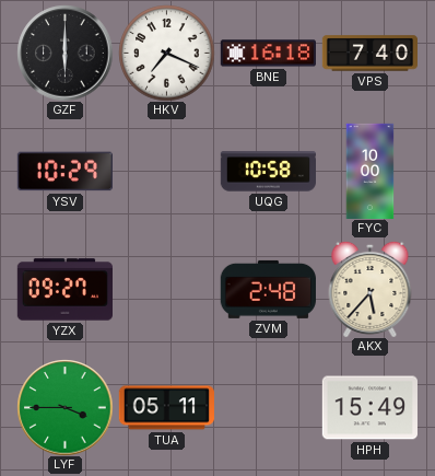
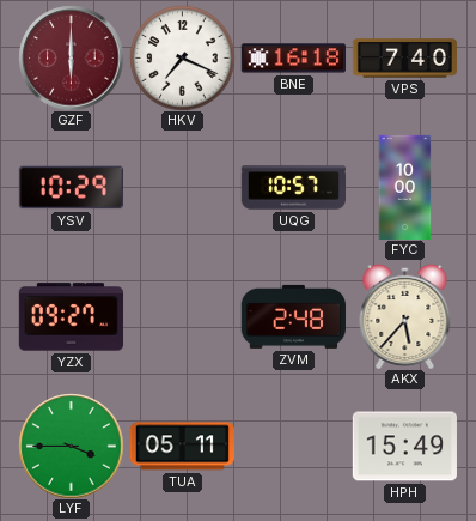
GZF dial: black -> burgundy (71, 57)
UQG: 10:58 -> 10:57 (293, 188)
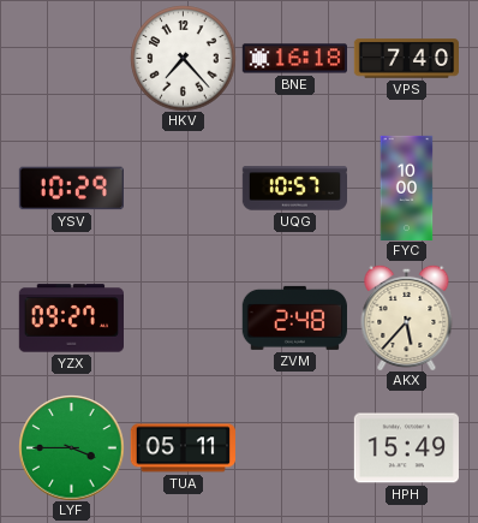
GZF: 6:00 -> none (71, 57)
HKV: 7:19 -> 7:23 (183, 58)
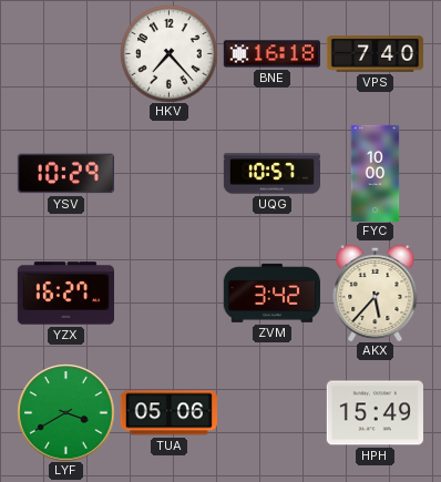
YZX: 09:27 -> 16:27 (65, 294)
ZVM: 2:48 -> 3:42 (271, 293)
LYF: 3:45 -> 3:40 (65, 412)
TUA: 05:11 -> 05:06 (168, 413)
